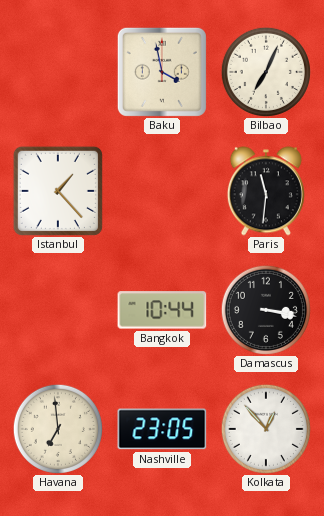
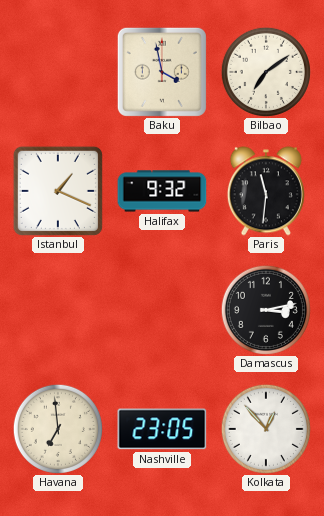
Bilbao: 7:04 -> 7:09 (266, 72)
Istanbul: 1:23 -> 1:19 (58, 191)
Halifax: none -> 9:32 (162, 191)
Bangkok: 10:44 -> none (162, 310)
Damascus: 3:17 -> 3:13 (266, 310)
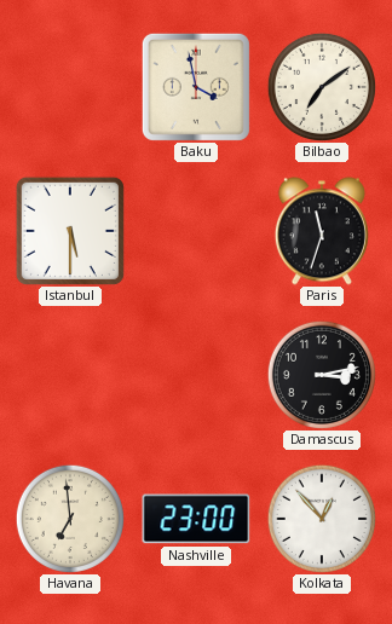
Istanbul: 1:19 -> 5:30 (70, 231)
Halifax: 9:32 -> none (162, 191)
Paris: 11:31 -> 11:33 (322, 231)
Nashville: 23:05 -> 23:00 (196, 519)
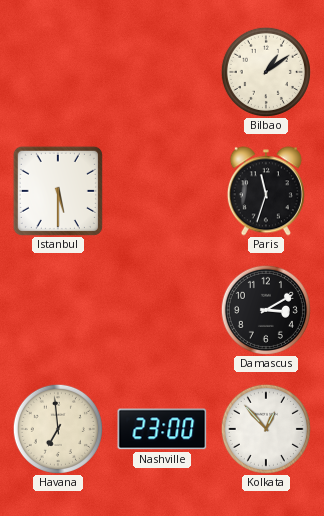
Baku: 3:58 -> none (196, 87)
Bilbao: 7:09 -> 1:09 (266, 72)
Damascus: 3:13 -> 3:10 (266, 310)
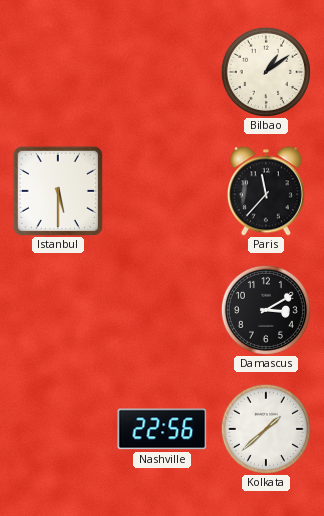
Paris: 11:33 -> 11:37 (266, 191)
Havana: 6:59 -> none (58, 429)
Nashville: 23:00 -> 22:56 (162, 429)
Kolkata: 12:53 -> 1:38 (266, 429)
